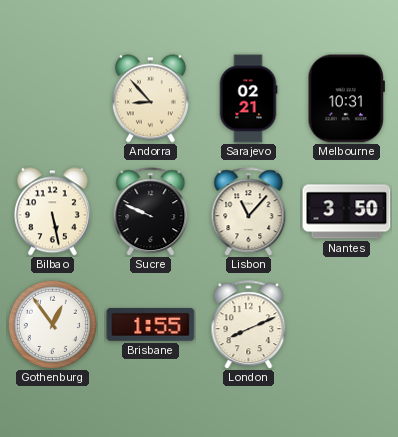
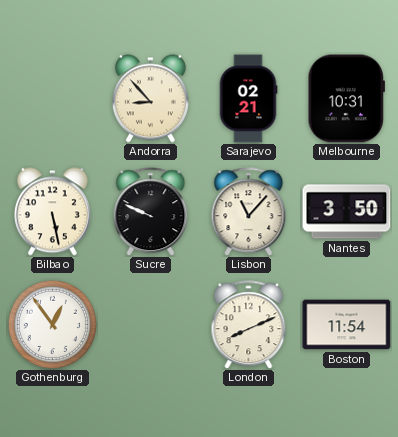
Brisbane: 1:55 -> none (151, 324)
Boston: none -> 11:54 (347, 325)
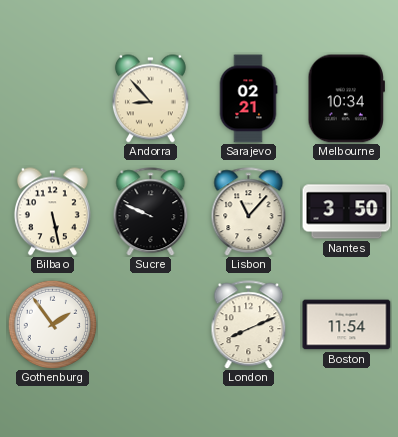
Melbourne: 10:31 -> 10:34 (346, 99)
Gothenburg: 12:54 -> 1:54 (52, 324)
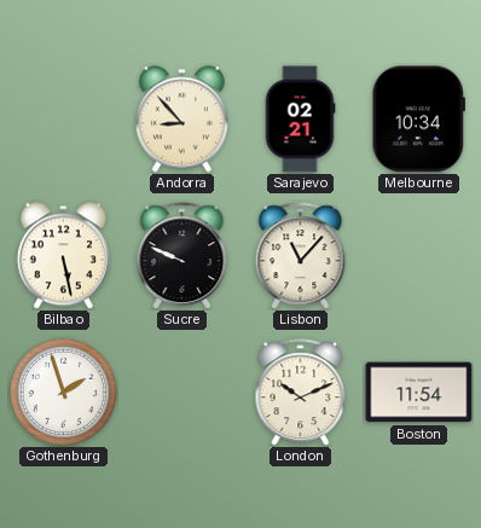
Nantes: 3:50 -> none (347, 212)
Gothenburg: 1:54 -> 1:57 (63, 391)
London: 8:11 -> 10:11 (301, 393)
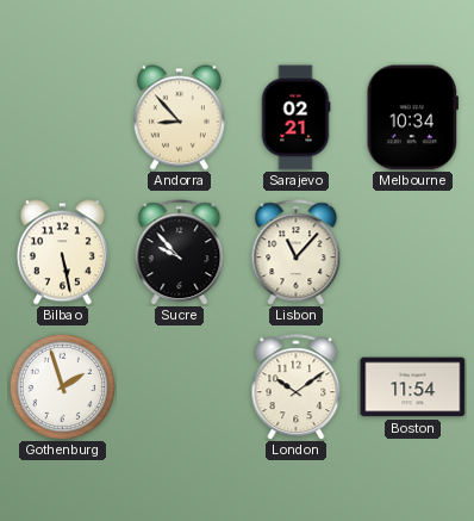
Sucre: 9:49 -> 9:53 (180, 253)
London: 10:11 -> 10:09 (297, 387)
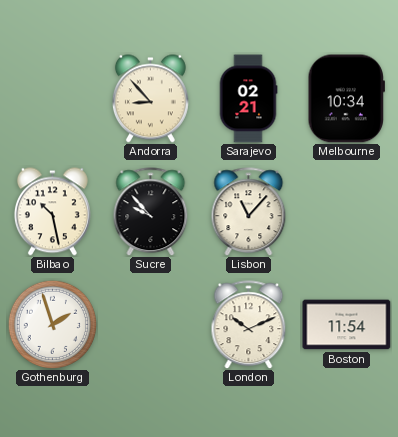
Bilbao: 5:28 -> 10:28 (52, 212)
London: 10:09 -> 10:11 (249, 325)
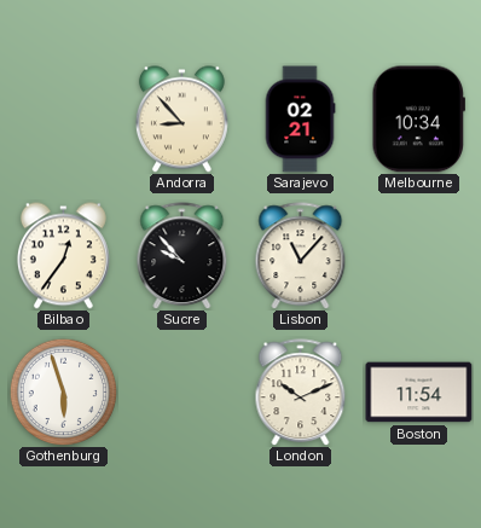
Bilbao: 10:28 -> 12:36 (63, 256)
Gothenburg: 1:57 -> 5:57 (63, 391)
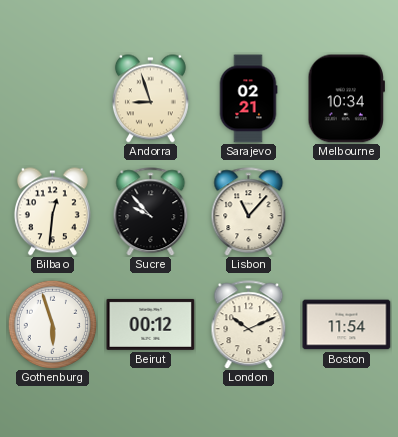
Andorra: 8:53 -> 8:57 (150, 99)
Bilbao: 12:36 -> 12:31 (52, 212)
Beirut: none -> 00:12 (151, 324)
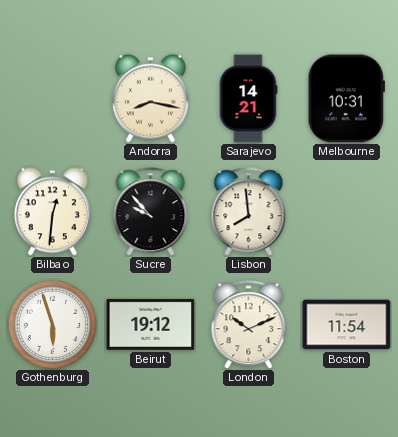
Andorra: 8:57 -> 8:17 (150, 99)
Sarajevo: 02:21 -> 14:21 (248, 99)
Melbourne: 10:34 -> 10:31 (346, 99)
Lisbon: 11:07 -> 7:59 (249, 212)
Beirut: 00:12 -> 19:12 (151, 324)
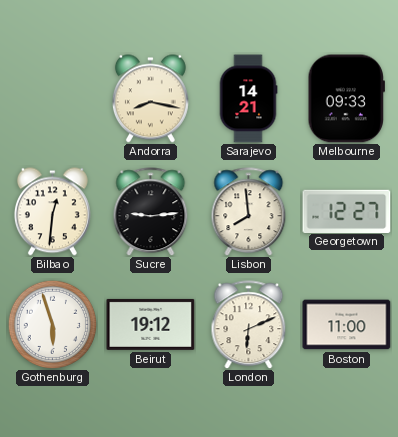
Melbourne: 10:31 -> 09:33 (346, 99)
Sucre: 9:53 -> 9:14 (151, 212)
Georgetown: none -> 12:27 (347, 211)
London: 10:11 -> 6:11 (249, 325)
Boston: 11:54 -> 11:00 (347, 325)
